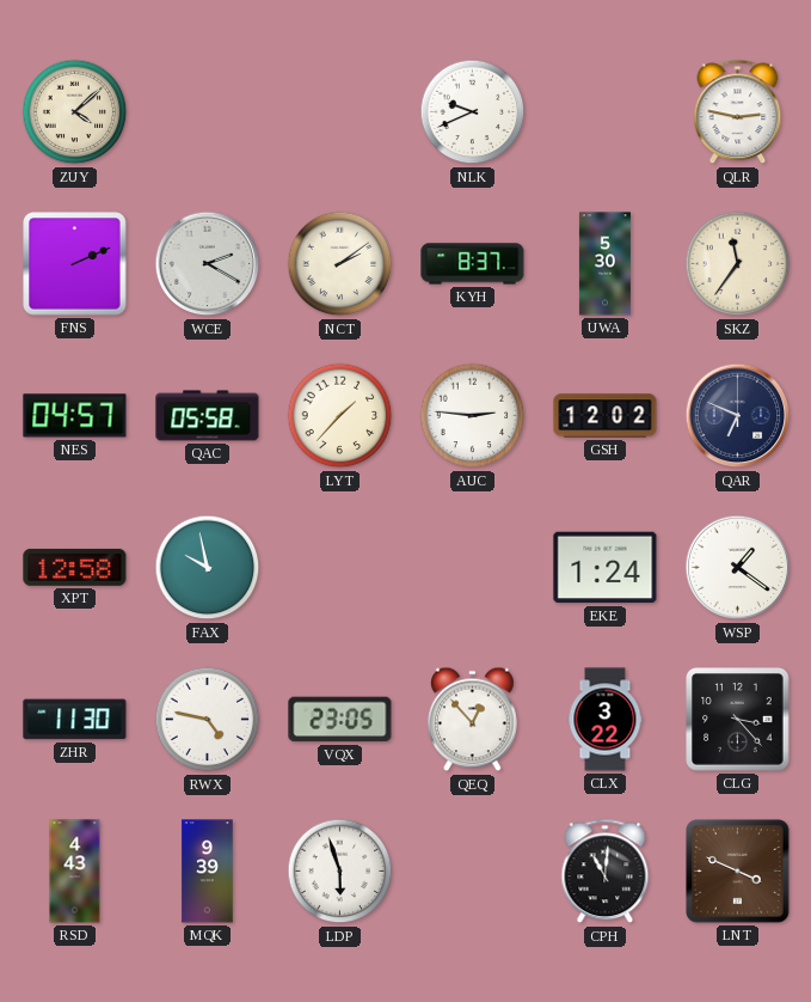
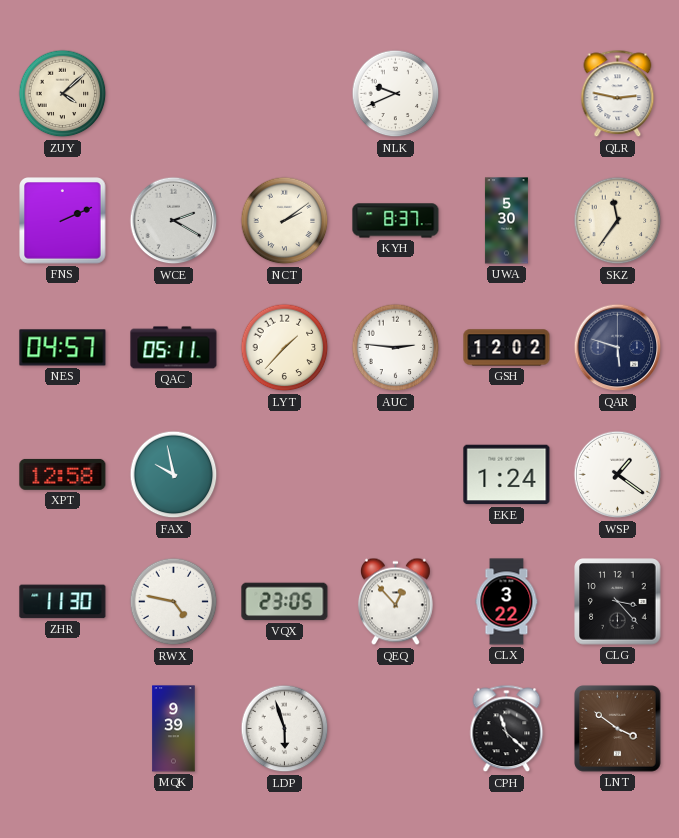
QAC: 05:58 -> 05:11 (174, 348)
QAR: 6:49 -> 5:48 (618, 348)
RSD: 4:43 -> none (75, 872)
CPH: 11:01 -> 11:22 (507, 729)
LNT: 3:49 -> 3:51 (618, 729)
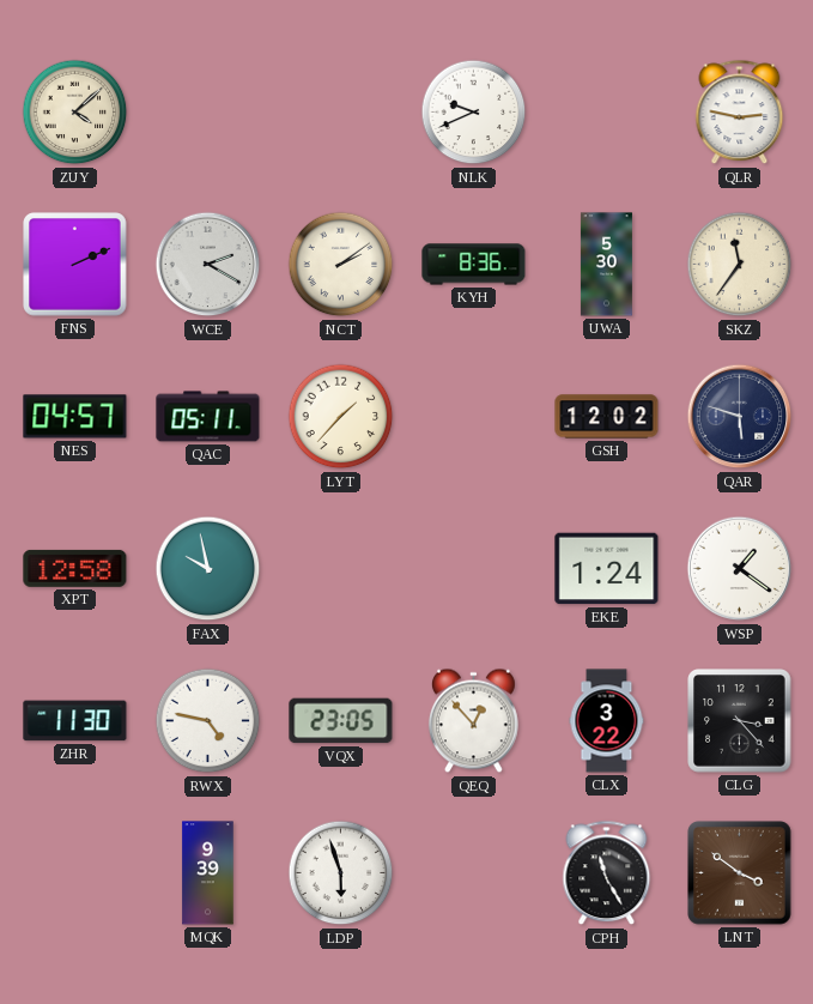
KYH: 8:37 -> 8:36 (474, 265)
AUC: 2:46 -> none (396, 348)
CPH: 11:22 -> 11:25 (607, 873)
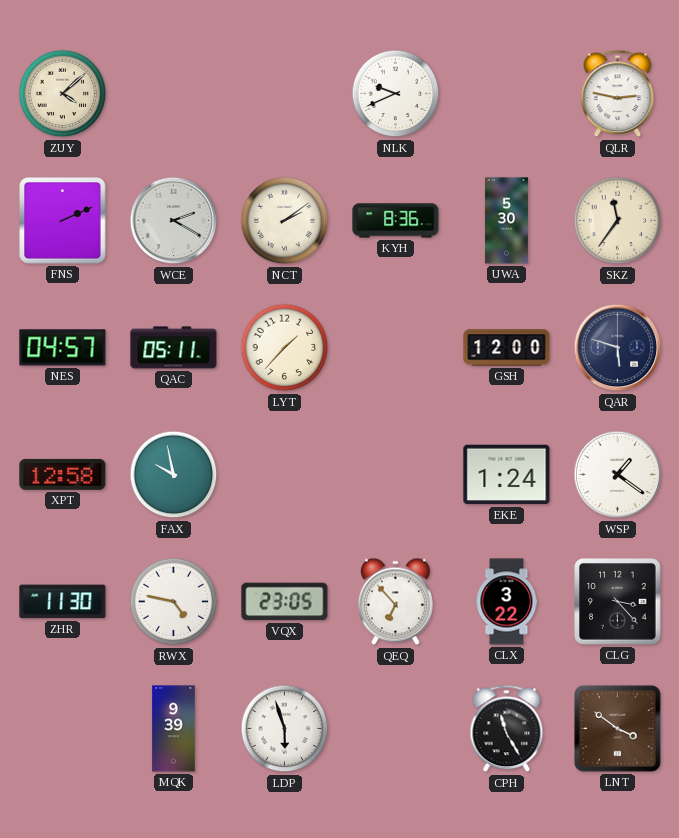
GSH: 12:02 -> 12:00 (507, 348)
QEQ: 12:53 -> 6:53 (396, 602)
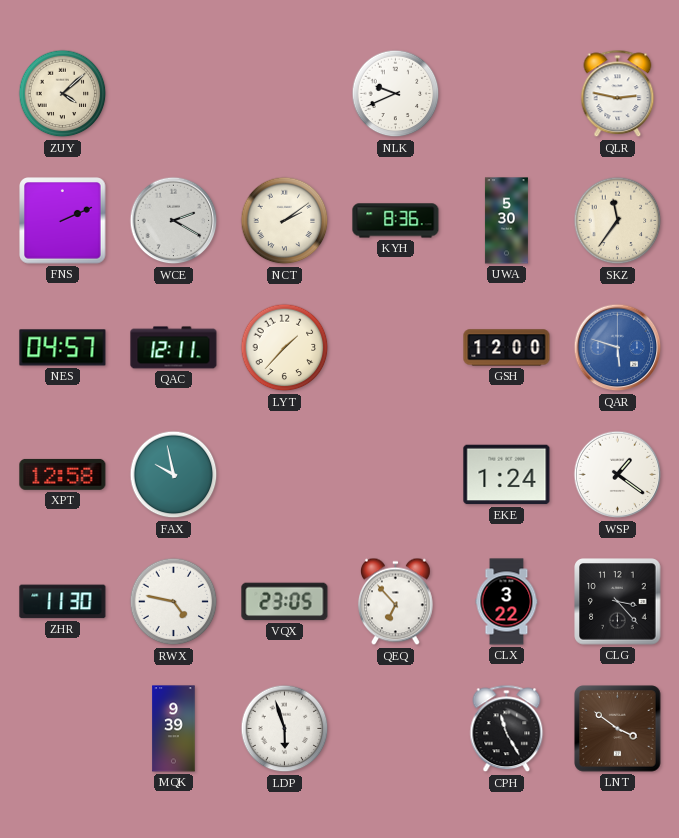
QAC: 05:11 -> 12:11 (174, 348)
QAR dial: navy -> blue (618, 348)
